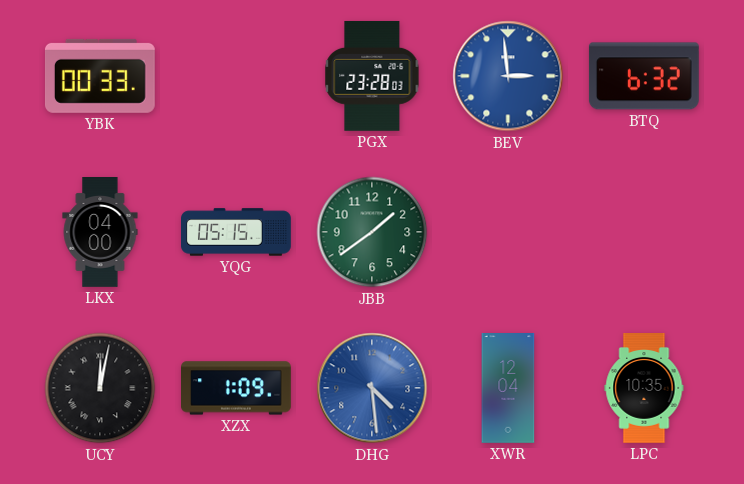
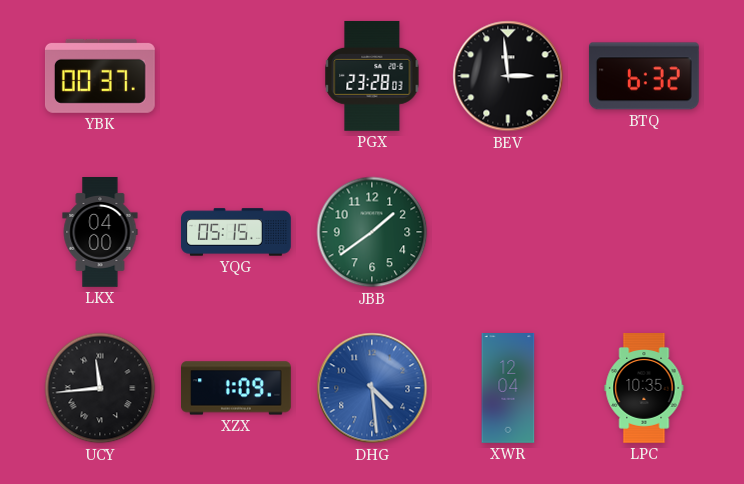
YBK: 00:33 -> 00:37 (100, 76)
BEV dial: blue -> black (508, 76)
UCY: 12:02 -> 11:44 (100, 388)
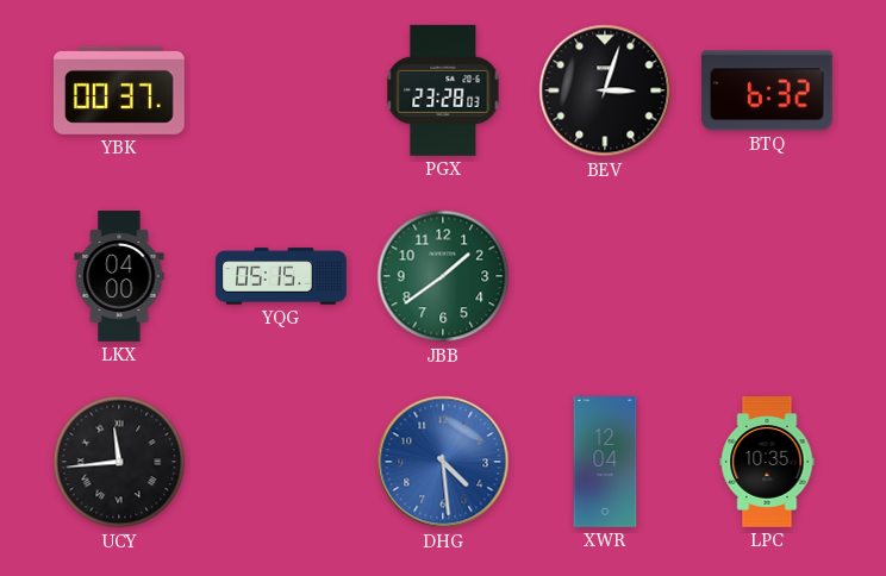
BEV: 2:59 -> 3:03 (605, 90)
XZX: 1:09 -> none (237, 388)
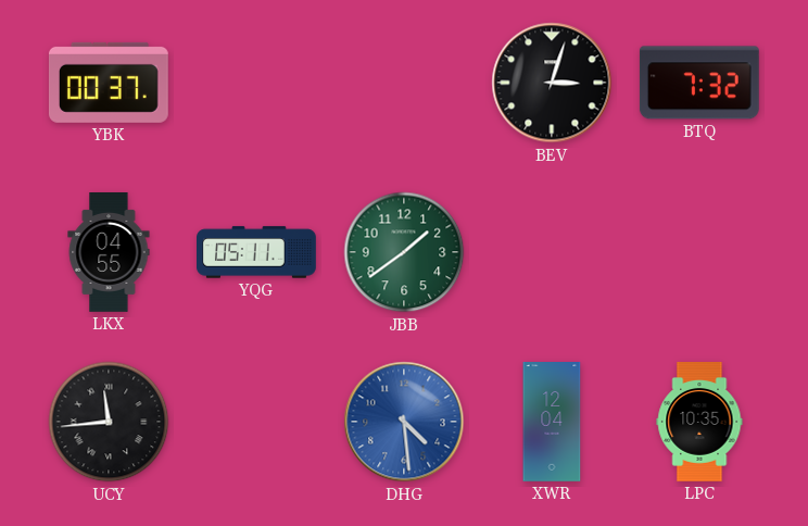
PGX: 23:28 -> none (443, 90)
BTQ: 6:32 -> 7:32 (699, 83)
LKX: 04:00 -> 04:55 (109, 253)
YQG: 05:15 -> 05:11 (257, 252)
